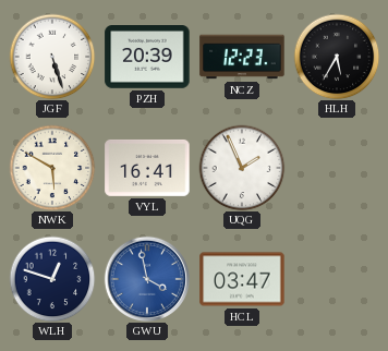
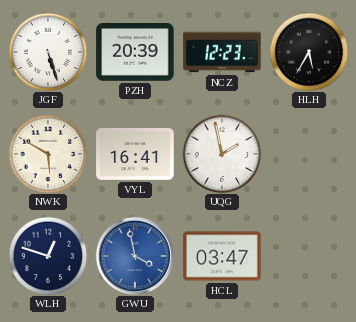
UQG: 1:56 -> 1:58 (222, 154)
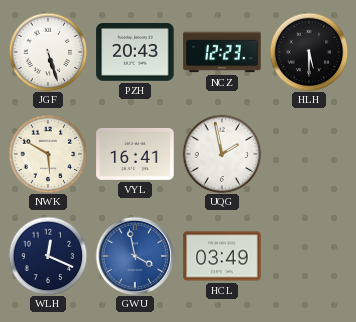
PZH: 20:39 -> 20:43 (135, 53)
HLH: 5:35 -> 5:30 (309, 52)
WLH: 12:48 -> 12:19 (48, 256)
HCL: 03:47 -> 03:49 (222, 256)
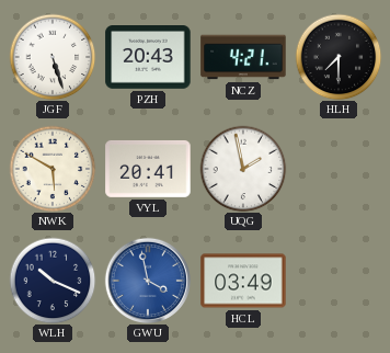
NCZ: 12:23 -> 4:21 (243, 57)
HLH: 5:30 -> 7:30 (339, 57)
VYL: 16:41 -> 20:41 (148, 169)
WLH: 12:19 -> 10:19 (53, 281)
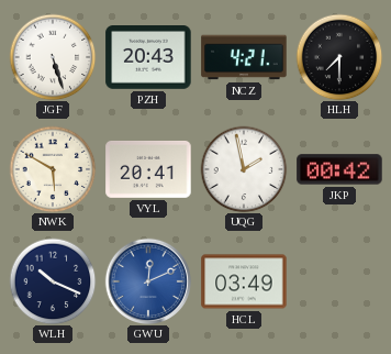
JKP: none -> 00:42 (339, 169)
GWU: 3:58 -> 12:11 (147, 280)
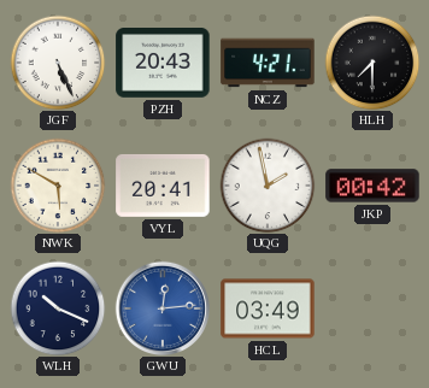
JGF: 5:27 -> 5:26 (58, 63)
GWU: 12:11 -> 12:14 (161, 307)
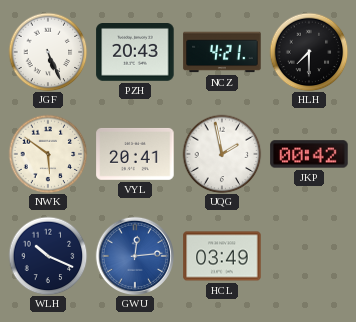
NWK: 5:50 -> 5:51 (48, 154)
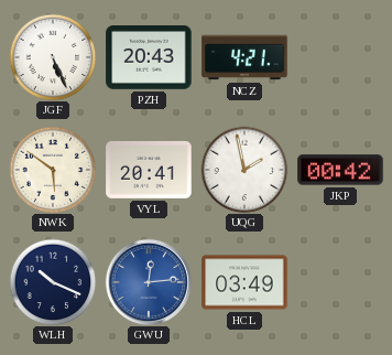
HLH: 7:30 -> none (309, 52)
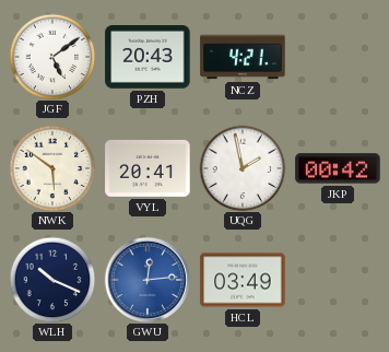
JGF: 5:26 -> 5:09 (52, 57)
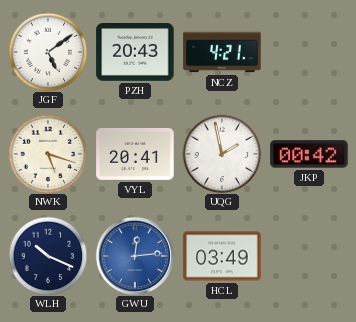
NWK: 5:51 -> 5:18 (48, 154)
